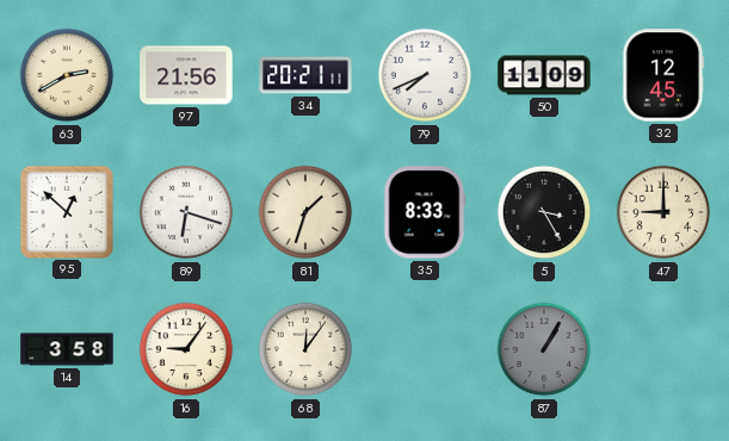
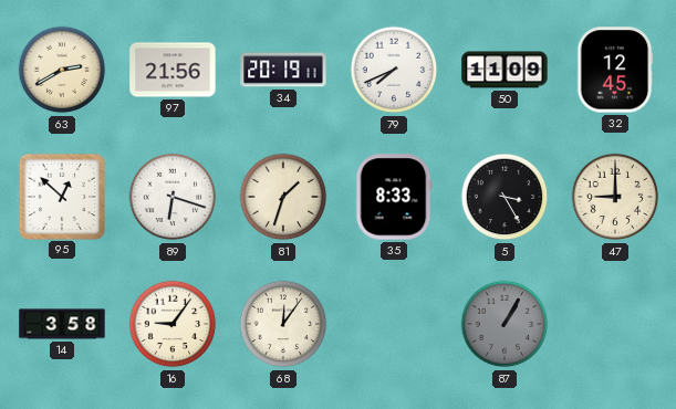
34: 20:21 -> 20:19 (283, 70)
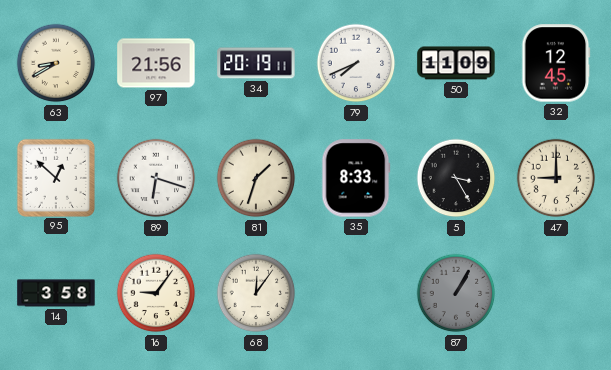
63: 2:40 -> 8:40 (56, 63)
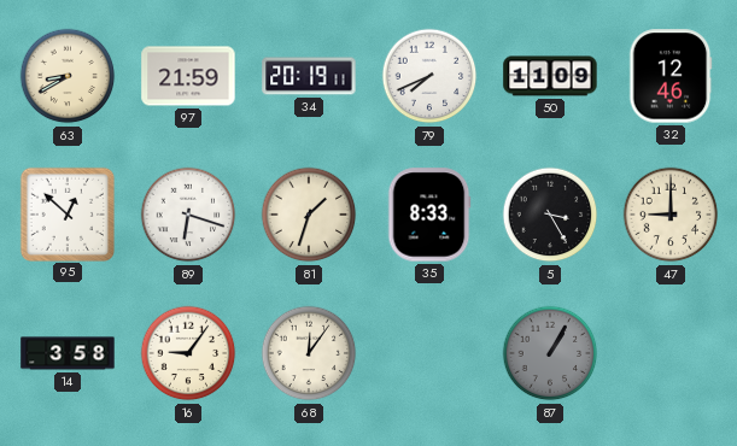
97: 21:56 -> 21:59 (188, 76)
32: 12:45 -> 12:46 (671, 76)
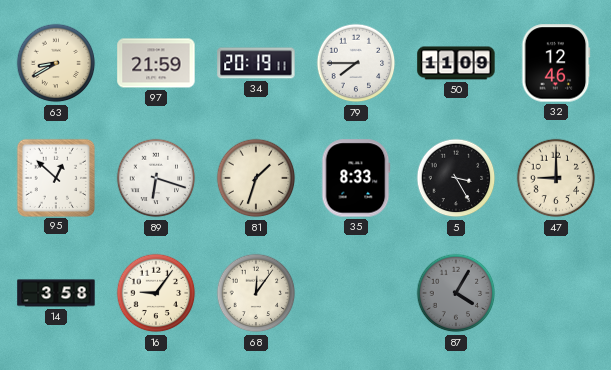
79: 7:41 -> 7:45 (356, 63)
87: 1:05 -> 4:05 (456, 293)
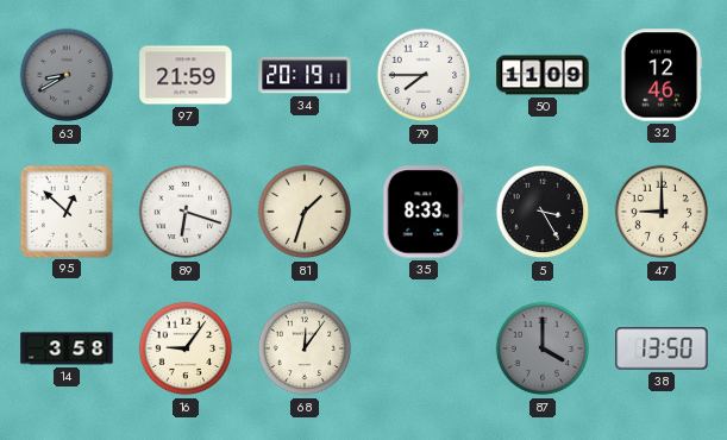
63 dial: cream -> grey (67, 75)
87: 4:05 -> 4:00 (543, 348)
38: none -> 13:50 (662, 348)
